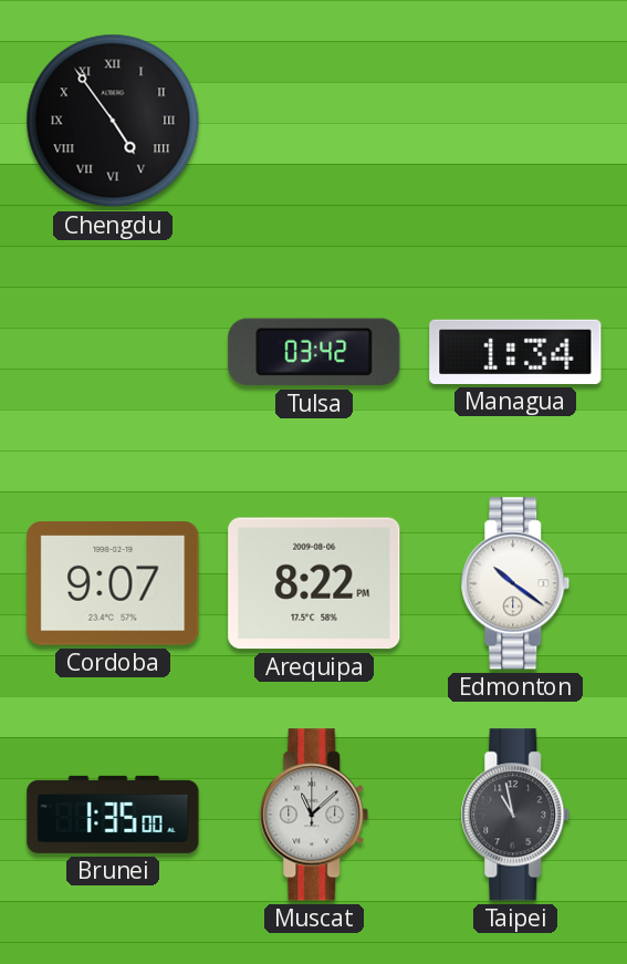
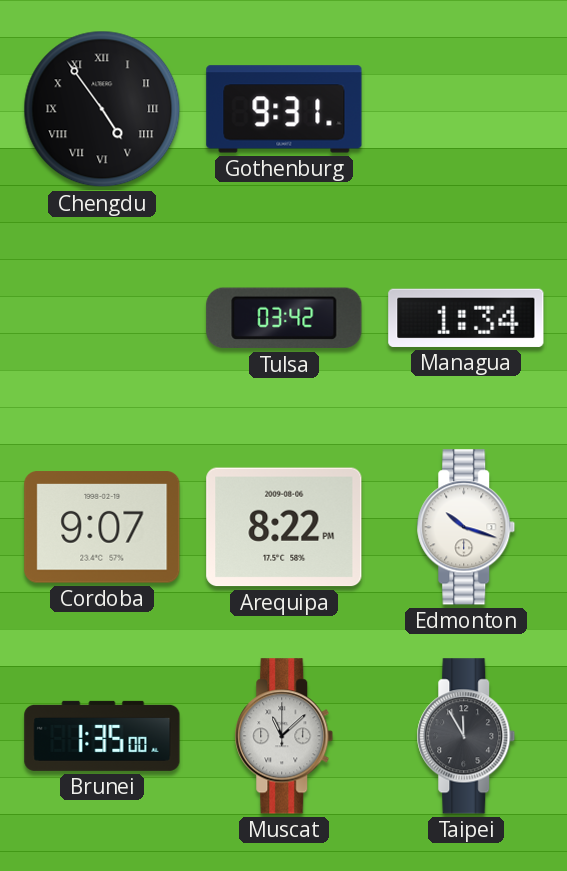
Gothenburg: none -> 9:31 (284, 109)
Edmonton: 10:21 -> 10:18 (466, 527)
Taipei: 10:58 -> 11:55 (466, 736)
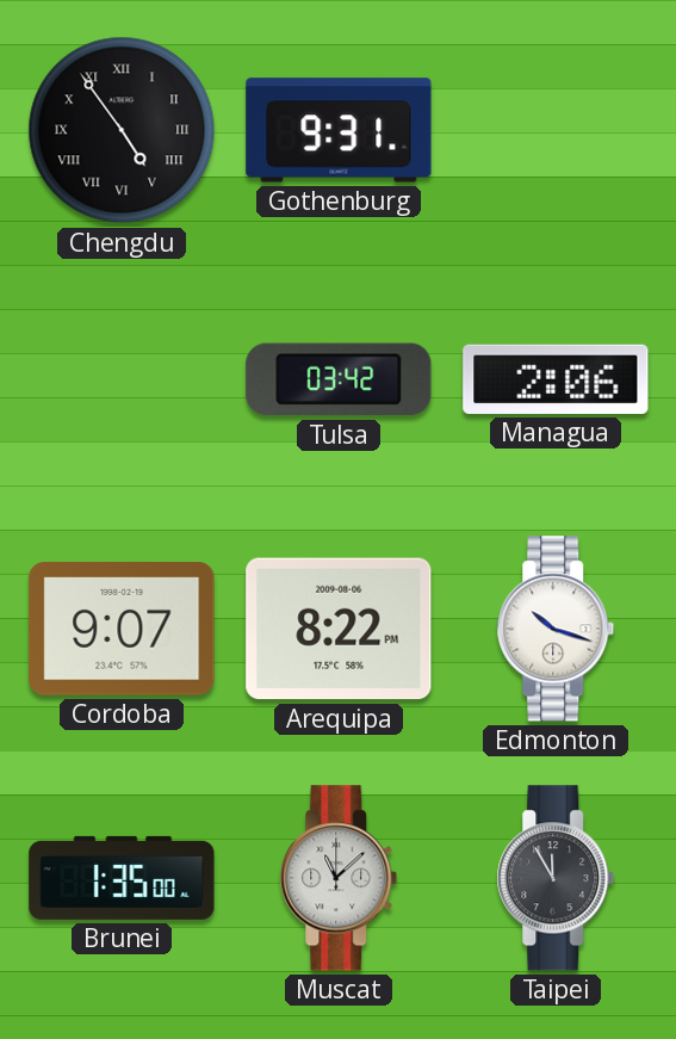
Managua: 1:34 -> 2:06 (556, 379)
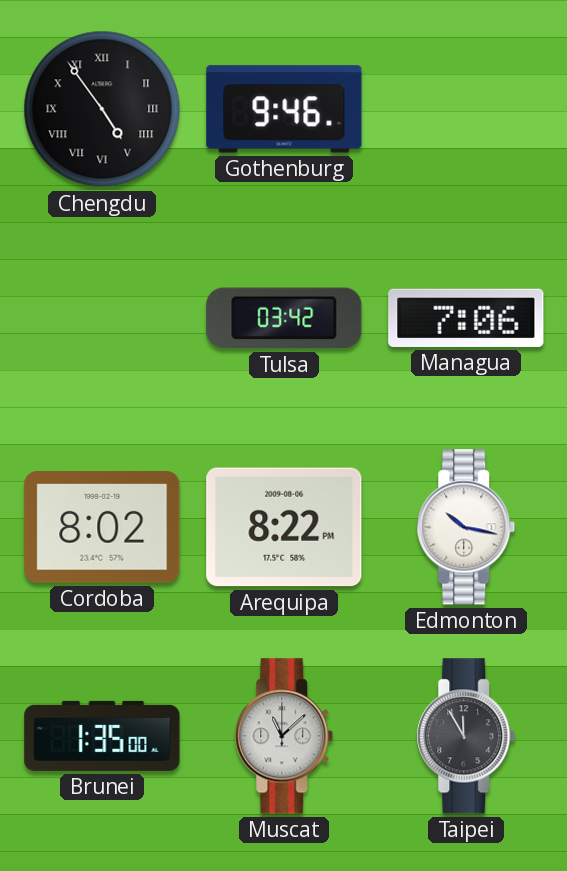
Gothenburg: 9:31 -> 9:46 (284, 109)
Managua: 2:06 -> 7:06 (466, 318)
Cordoba: 9:07 -> 8:02 (102, 527)
Edmonton: 10:18 -> 10:17 (466, 527)
